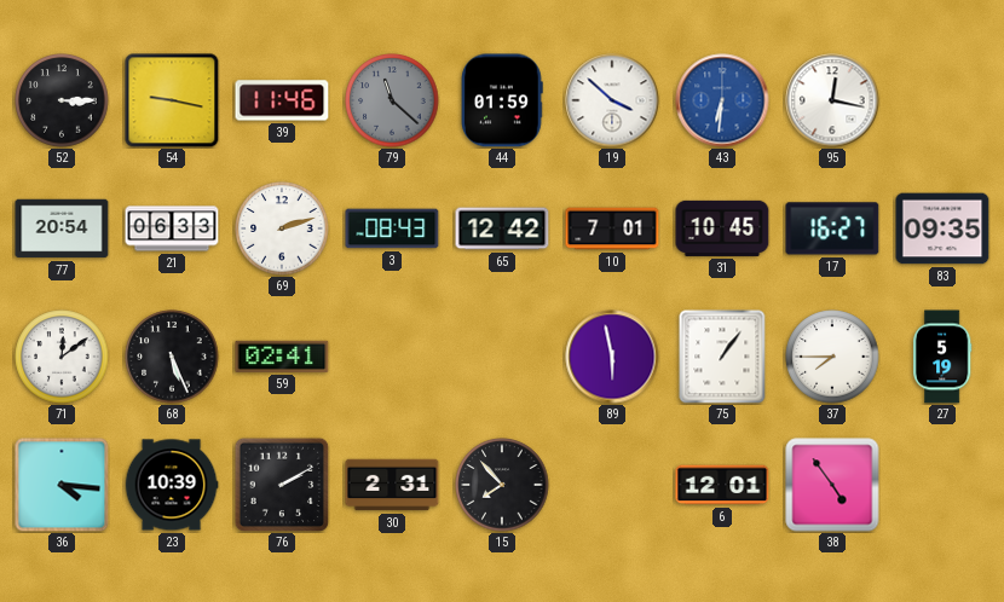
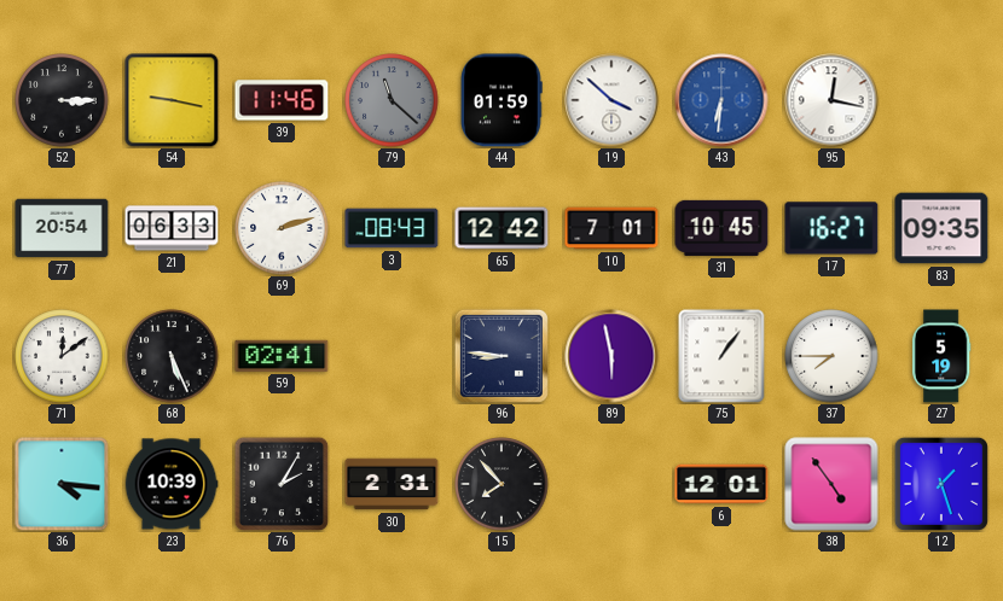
96: none -> 8:46 (502, 356)
76: 2:10 -> 2:05 (282, 484)
12: none -> 1:27 (941, 484)
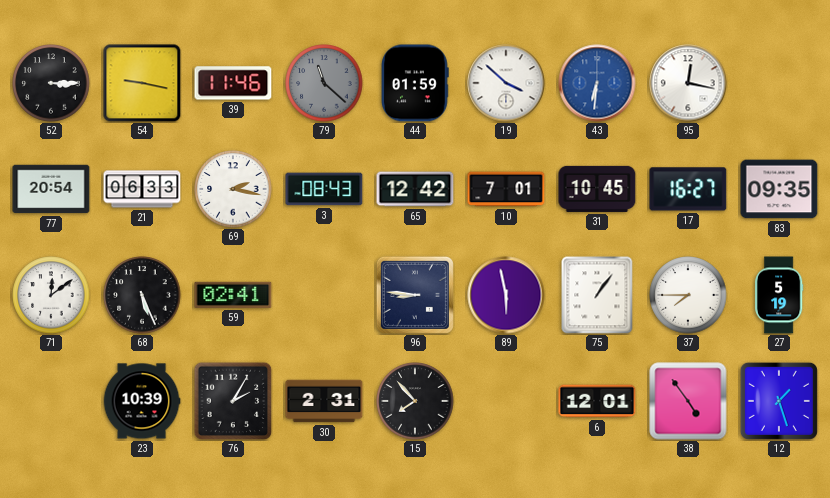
69: 2:12 -> 2:17 (233, 189)
36: 4:16 -> none (62, 484)
